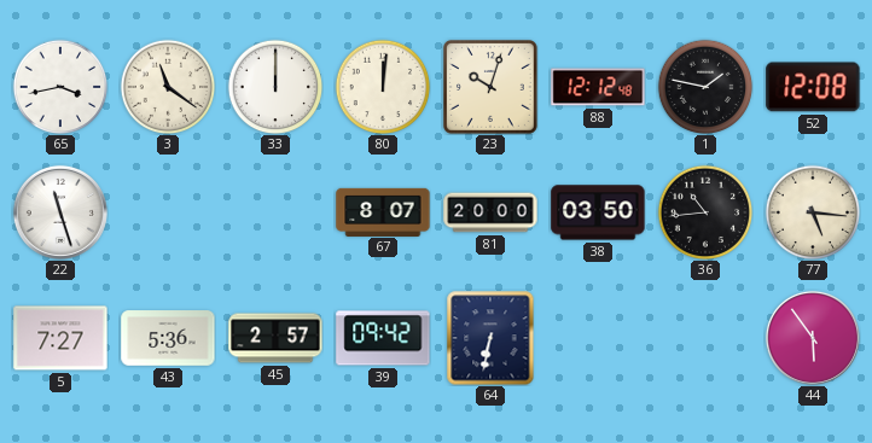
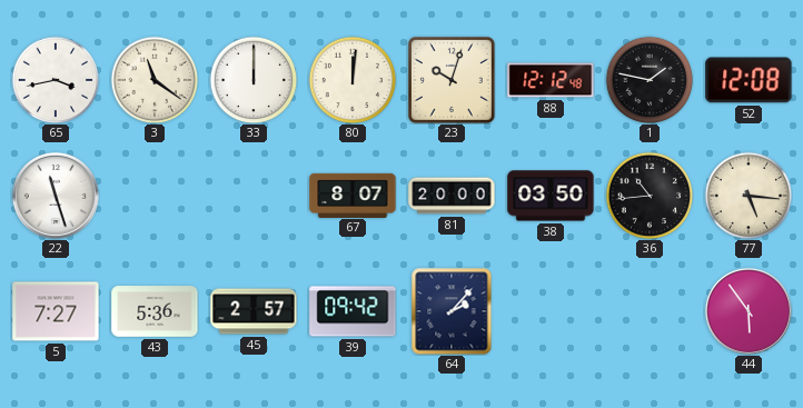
64: 6:32 -> 2:07 (452, 311)
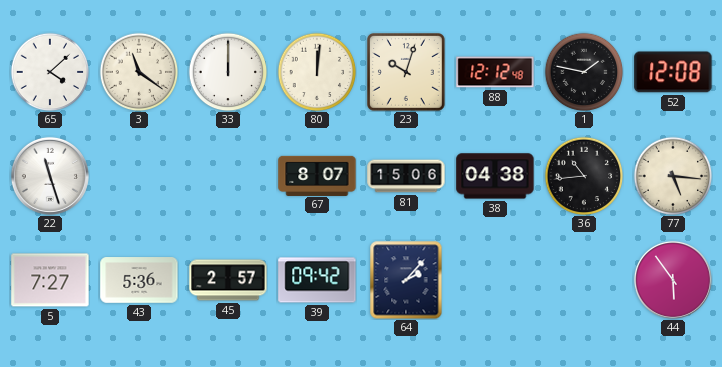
65: 3:43 -> 4:08 (50, 72)
81: 20:00 -> 15:06 (406, 176)
38: 03:50 -> 04:38 (495, 176)
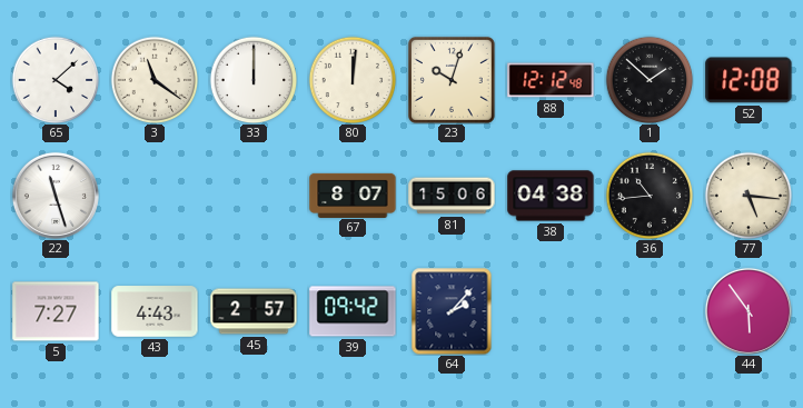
1: 1:47 -> 1:52 (650, 80)
43: 5:36 -> 4:43 (155, 311)
